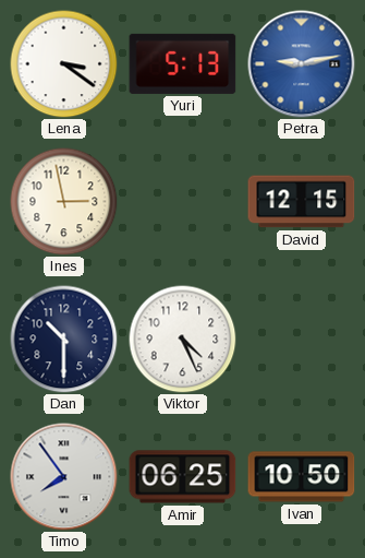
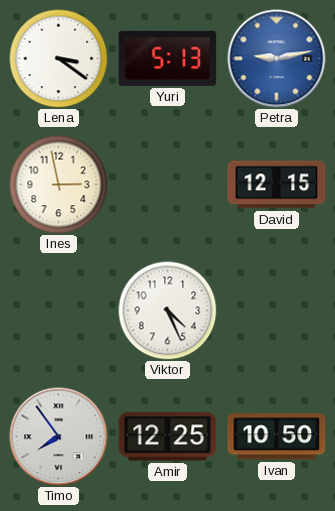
Dan: 10:30 -> none (64, 340)
Amir: 06:25 -> 12:25 (168, 437)
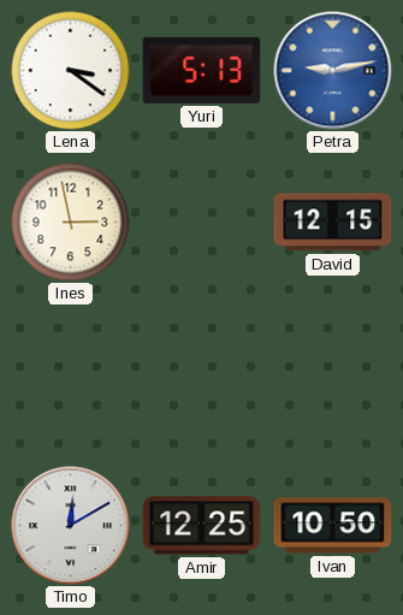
Viktor: 4:26 -> none (168, 311)
Timo: 7:54 -> 12:10 (71, 526)
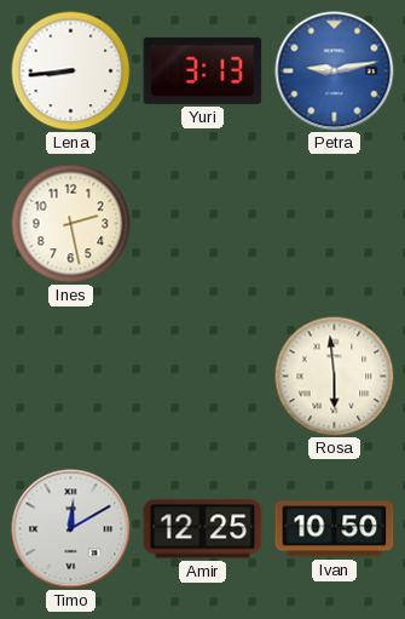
Lena: 3:21 -> 8:44 (71, 71)
Yuri: 5:13 -> 3:13 (203, 70)
Ines: 2:58 -> 2:28 (71, 224)
David: 12:15 -> none (333, 223)
Rosa: none -> 5:59 (335, 377)
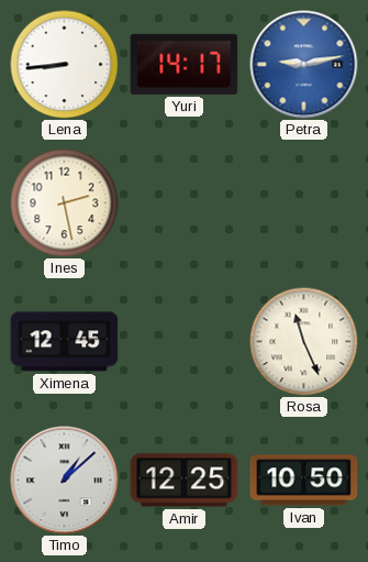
Yuri: 3:13 -> 14:17 (185, 64)
Ximena: none -> 12:45 (65, 342)
Rosa: 5:59 -> 11:26 (304, 342)
Timo: 12:10 -> 1:08 (65, 481)
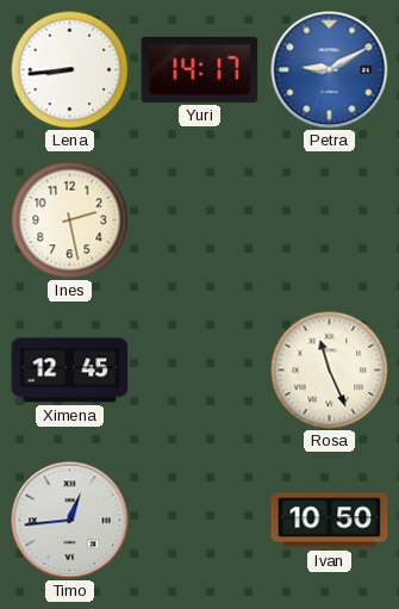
Petra: 9:13 -> 9:10 (330, 70)
Timo: 1:08 -> 12:44 (70, 521)
Amir: 12:25 -> none (185, 481)
